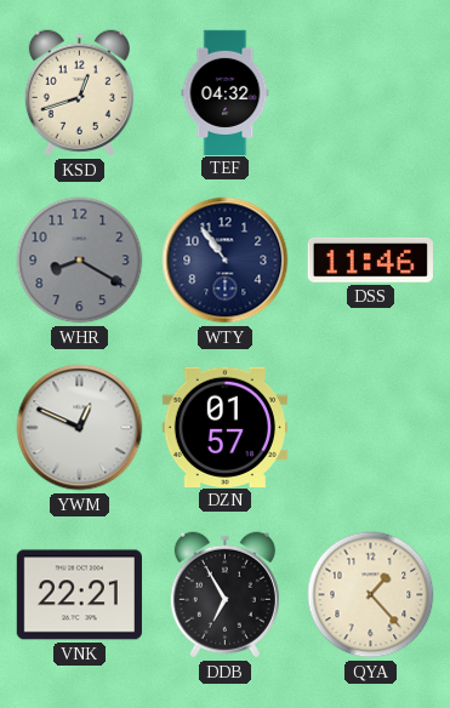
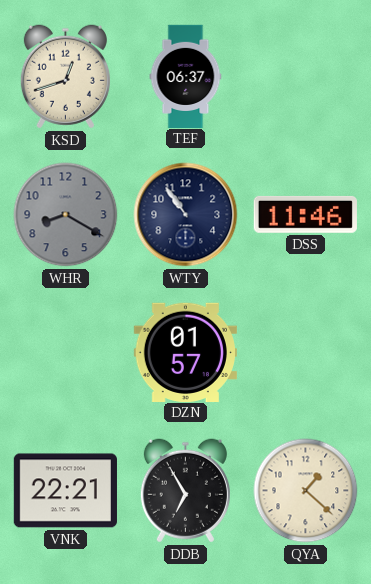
TEF: 04:32 -> 06:37 (186, 76)
YWM: 12:49 -> none (80, 428)
QYA: 1:23 -> 1:22 (306, 491)
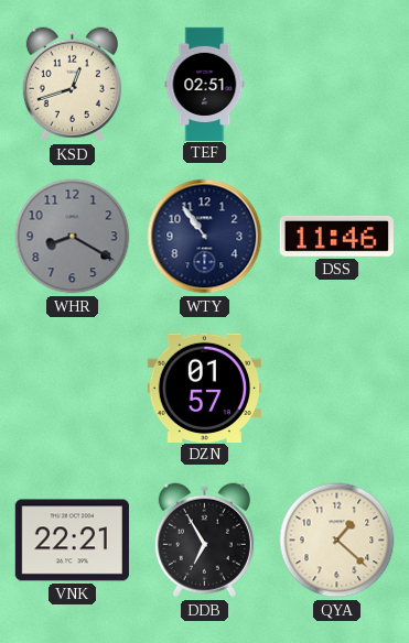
TEF: 06:37 -> 02:51 (205, 84)
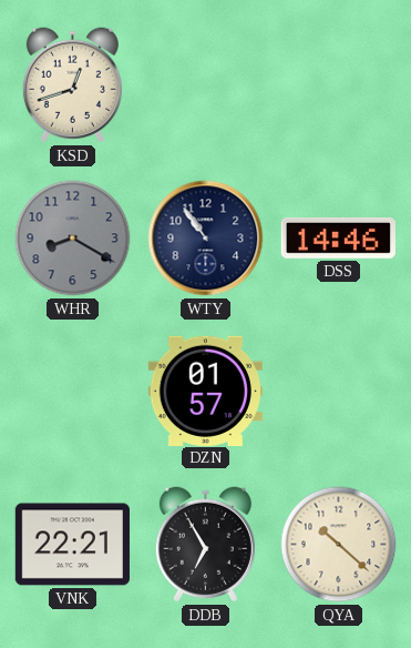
TEF: 02:51 -> none (205, 84)
DSS: 11:46 -> 14:46 (338, 237)
QYA: 1:22 -> 10:22 (339, 545)
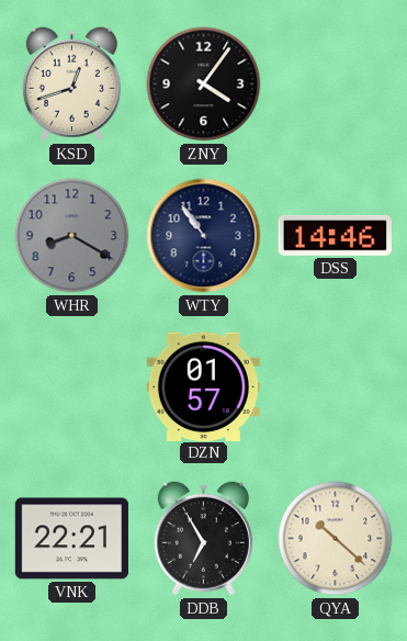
ZNY: none -> 4:06 (204, 85)
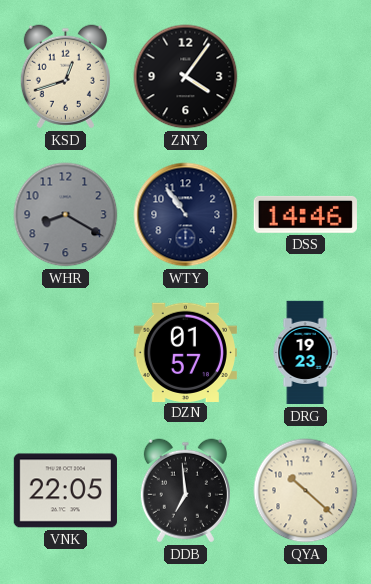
DRG: none -> 19:23 (305, 353)
VNK: 22:21 -> 22:05 (65, 491)
DDB: 6:55 -> 6:59 (185, 491)
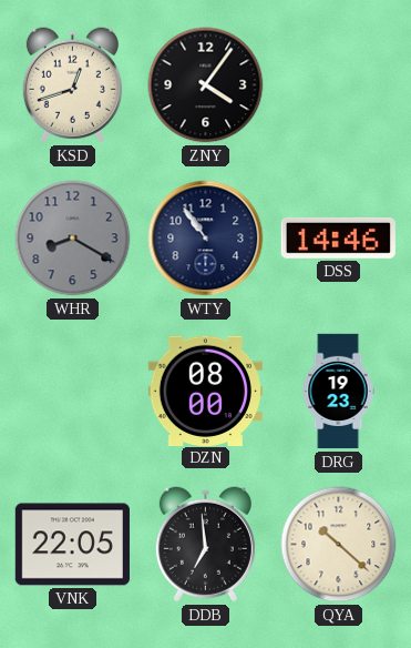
DZN: 01:57 -> 08:00 (205, 391)
